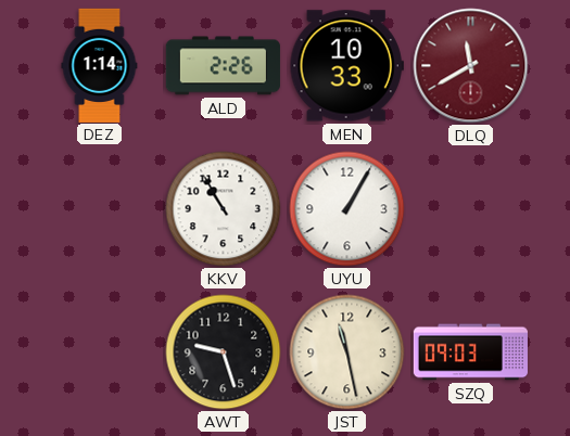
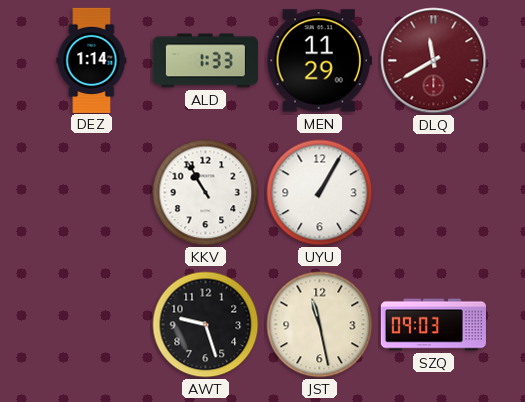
ALD: 2:26 -> 1:33 (205, 61)
MEN: 10:33 -> 11:29 (319, 61)
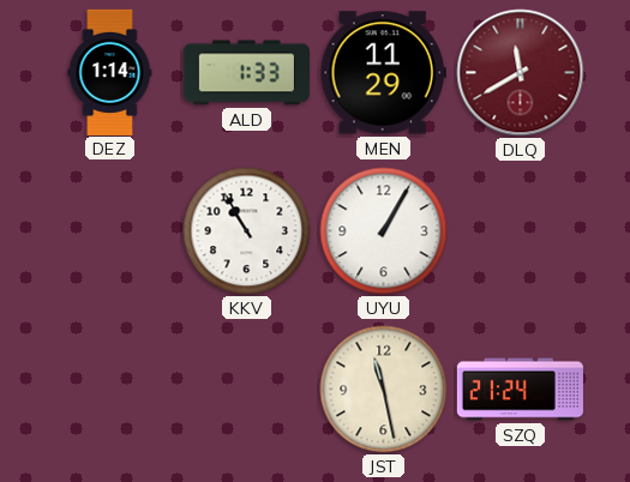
AWT: 9:27 -> none (206, 325)
SZQ: 09:03 -> 21:24 (520, 390)
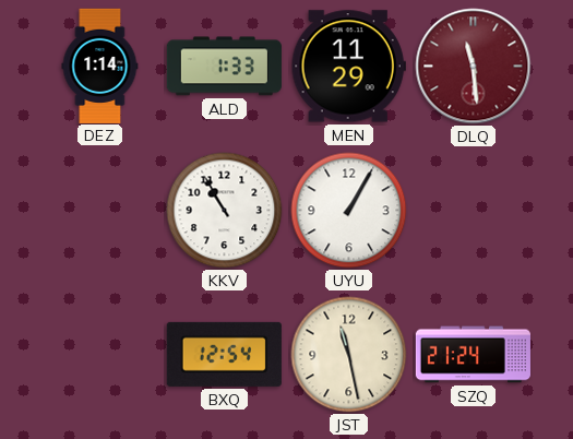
DLQ: 11:40 -> 11:29 (474, 67)
BXQ: none -> 12:54 (224, 354)
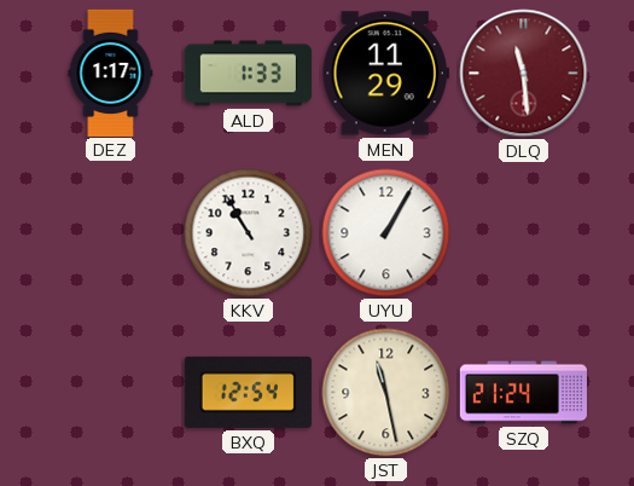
DEZ: 1:14 -> 1:17 (111, 73)
